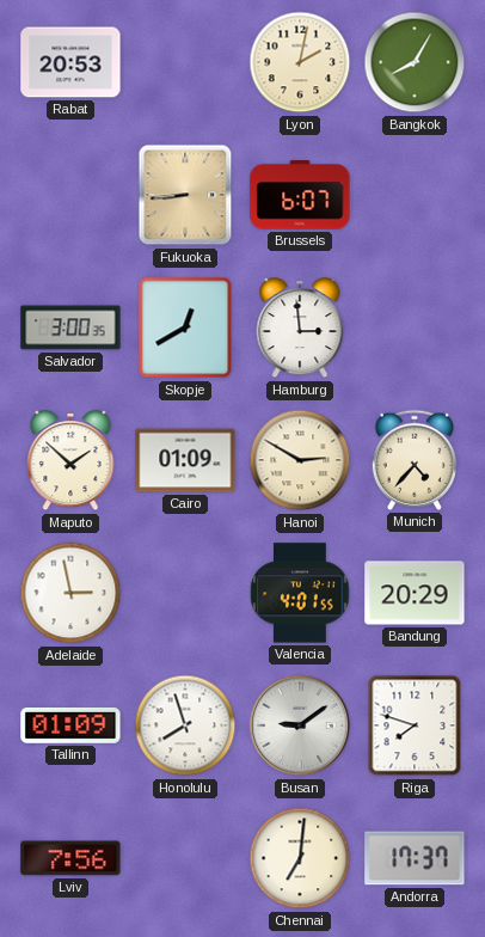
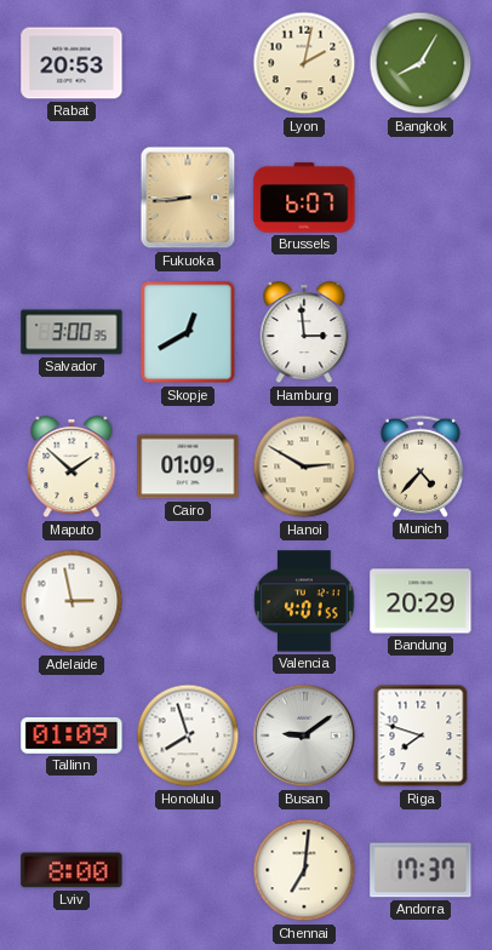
Lviv: 7:56 -> 8:00 (71, 870)
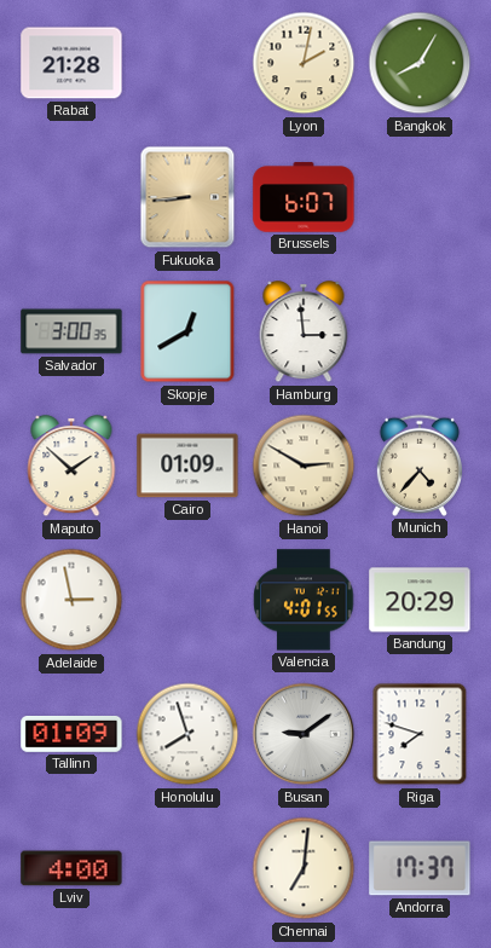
Rabat: 20:53 -> 21:28 (71, 63)
Lviv: 8:00 -> 4:00 (71, 868)
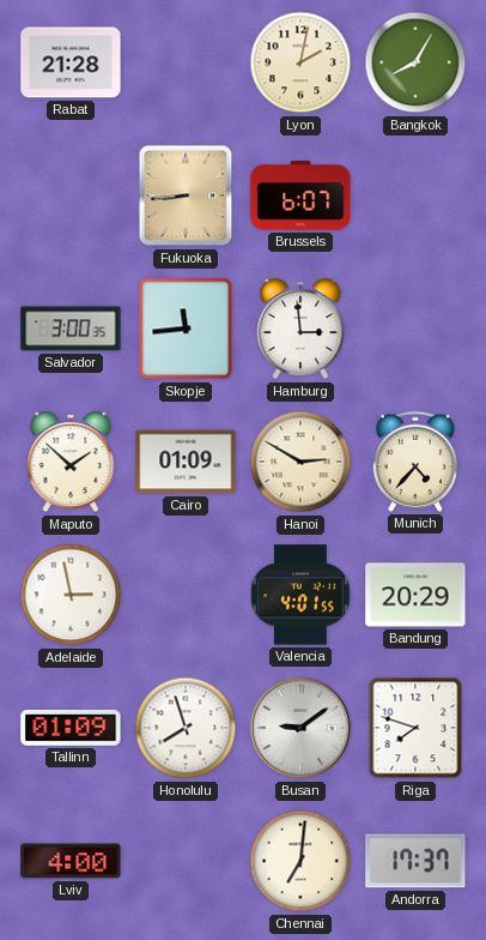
Skopje: 12:40 -> 11:44 (186, 329)
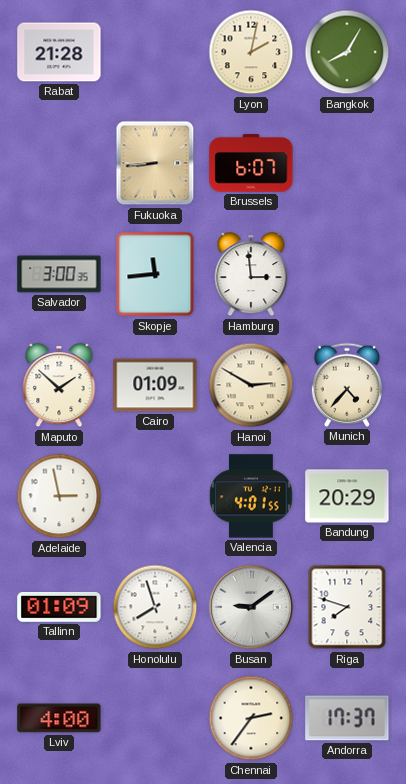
Chennai: 7:01 -> 2:36 (251, 718)
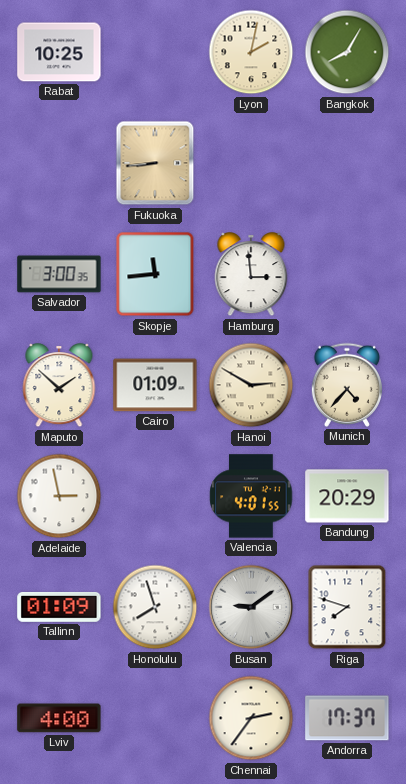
Rabat: 21:28 -> 10:25 (59, 52)
Brussels: 6:07 -> none (251, 163)
